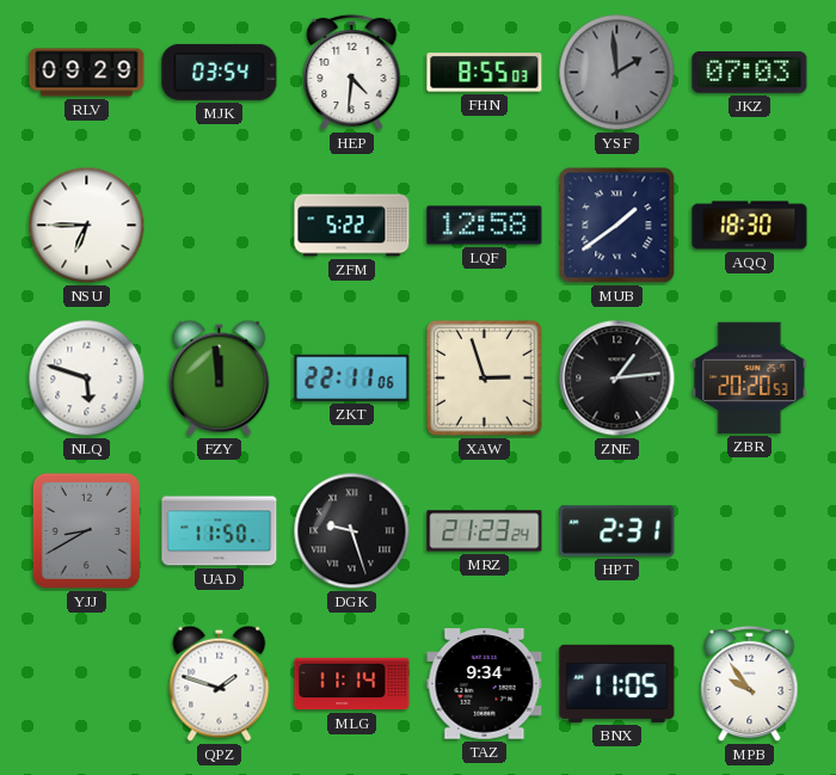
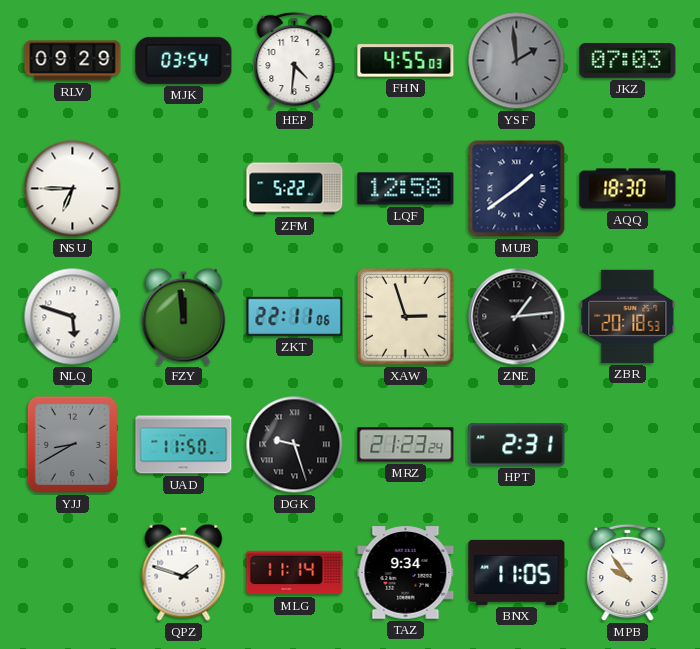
FHN: 8:55 -> 4:55 (406, 61)
ZBR: 20:20 -> 20:18 (628, 316)
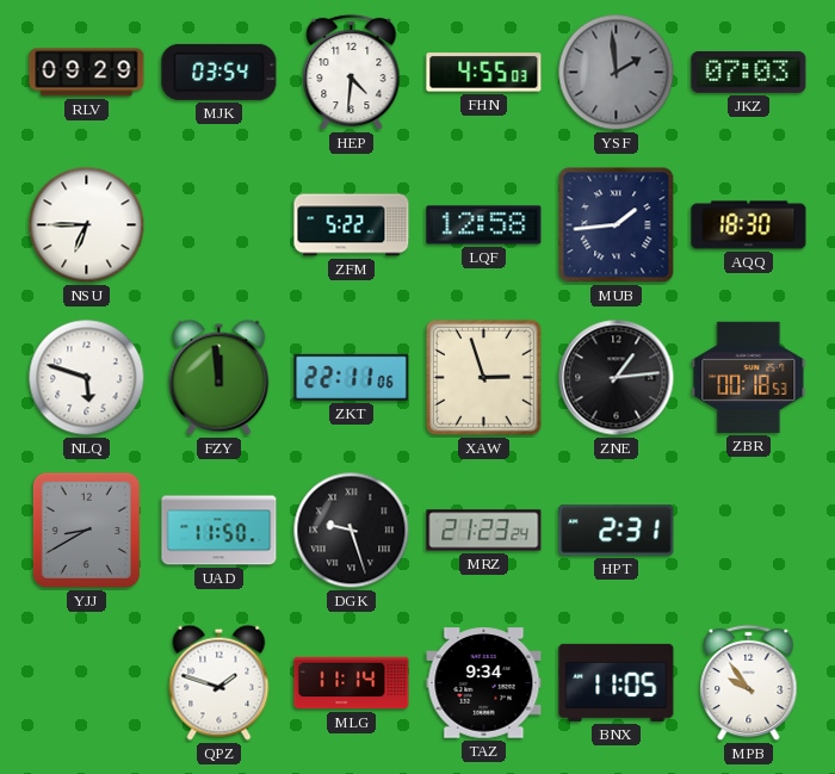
MUB: 1:39 -> 1:44 (617, 225)
ZBR: 20:18 -> 00:18 (749, 377)
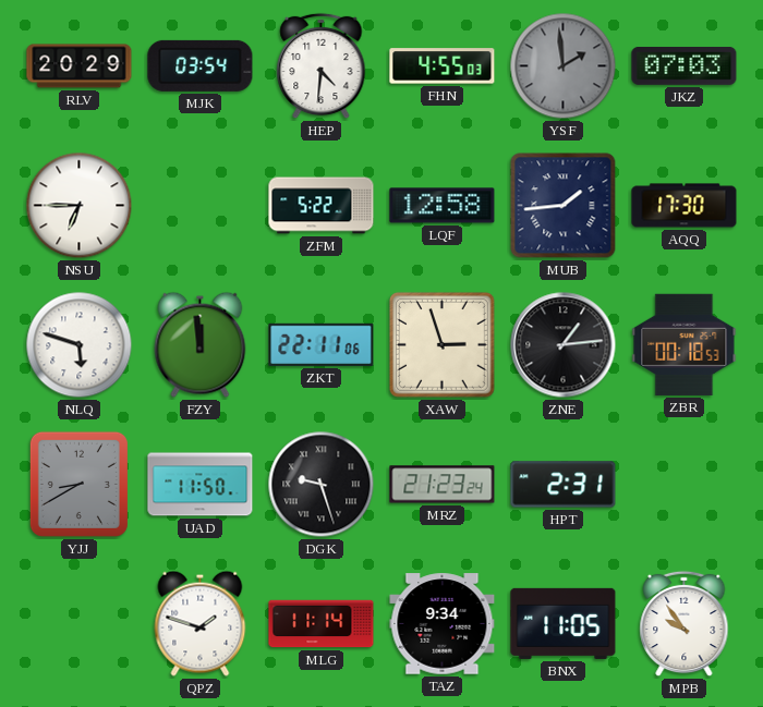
RLV: 09:29 -> 20:29 (80, 66)
AQQ: 18:30 -> 17:30 (685, 206)
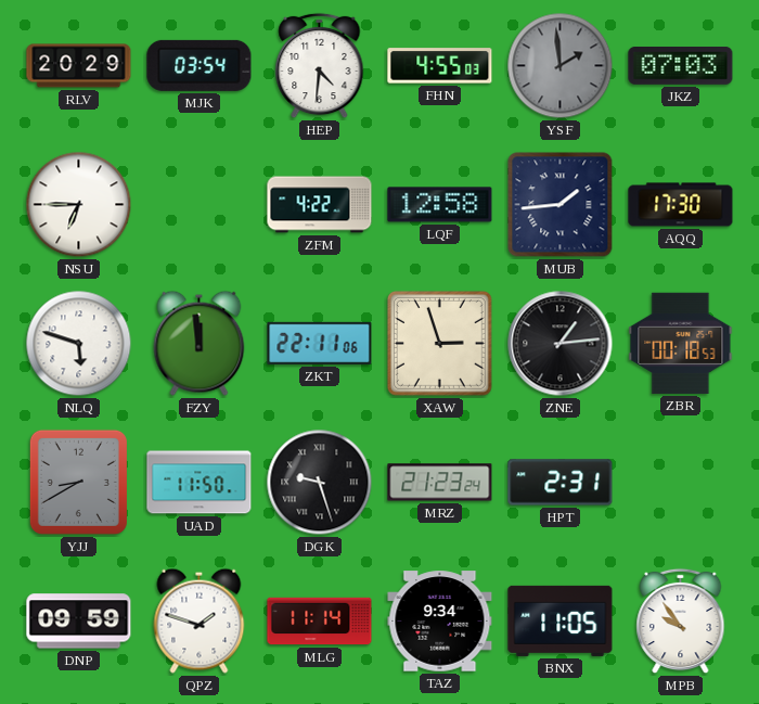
ZFM: 5:22 -> 4:22 (320, 205)
DNP: none -> 09:59 (79, 622)
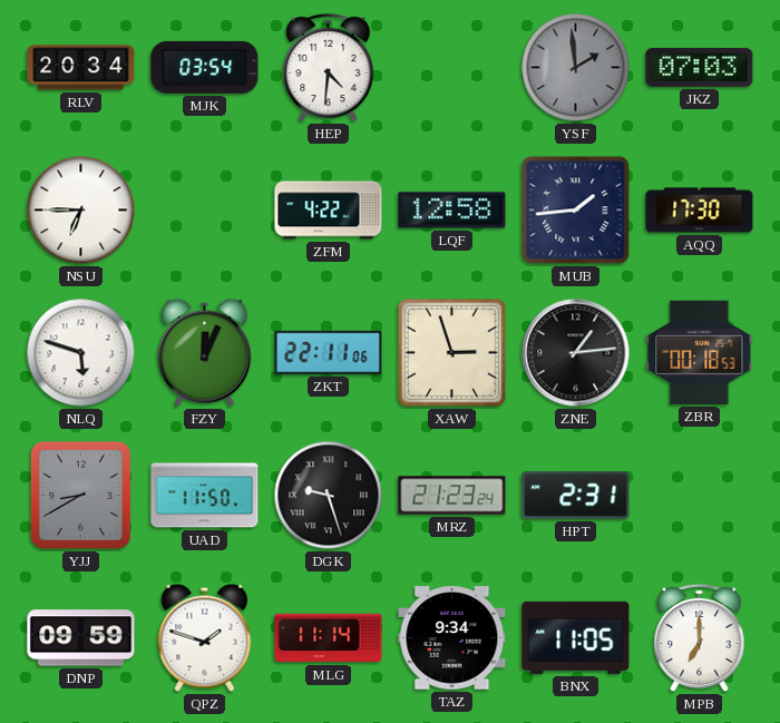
RLV: 20:29 -> 20:34 (81, 68)
FHN: 4:55 -> none (440, 66)
FZY: 11:59 -> 12:04 (205, 352)
MPB: 9:54 -> 7:00 (700, 638)
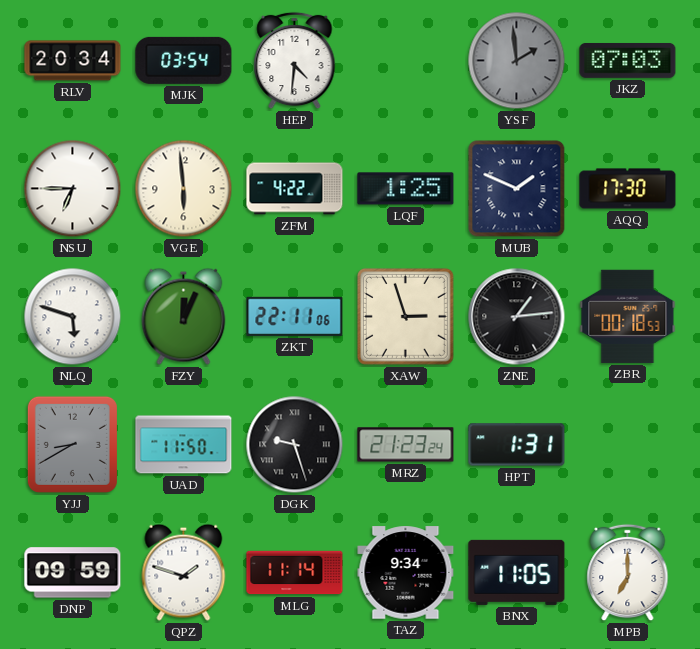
VGE: none -> 5:59 (184, 189)
LQF: 12:58 -> 1:25 (406, 189)
MUB: 1:44 -> 1:49 (517, 189)
HPT: 2:31 -> 1:31 (517, 445)
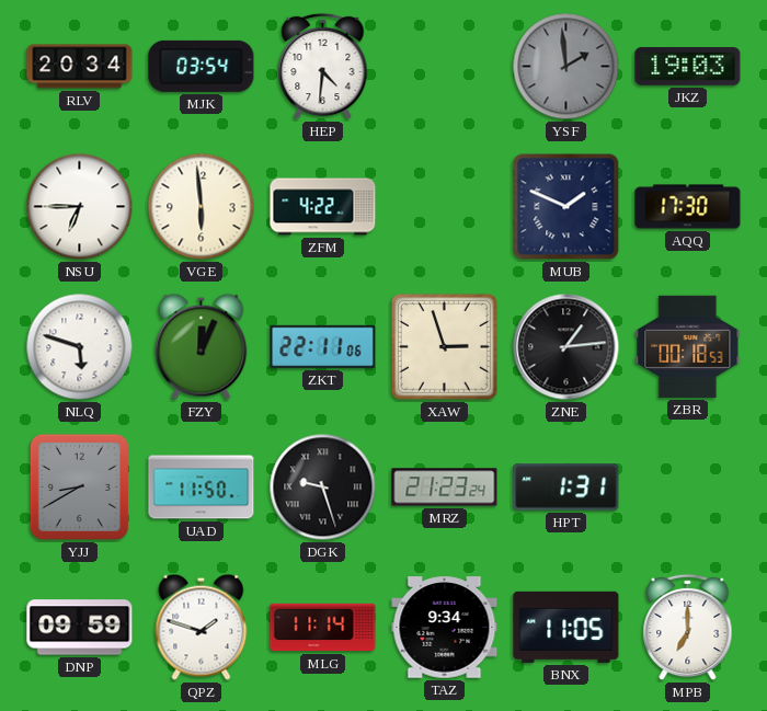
JKZ: 07:03 -> 19:03 (688, 66)
LQF: 1:25 -> none (406, 189)
